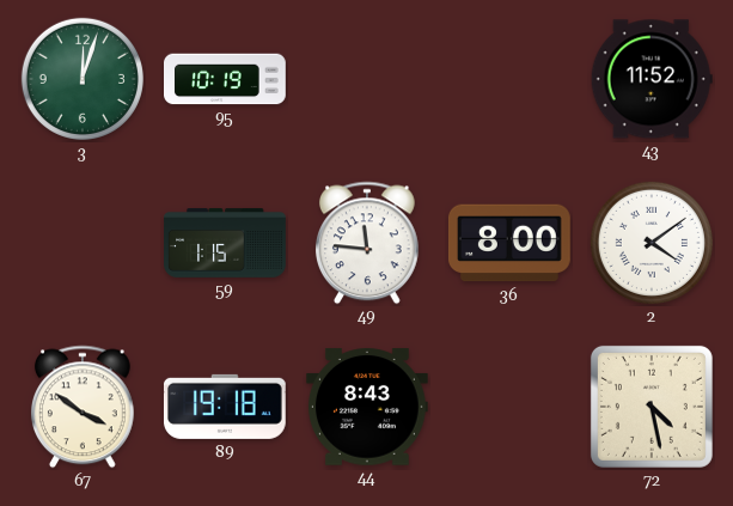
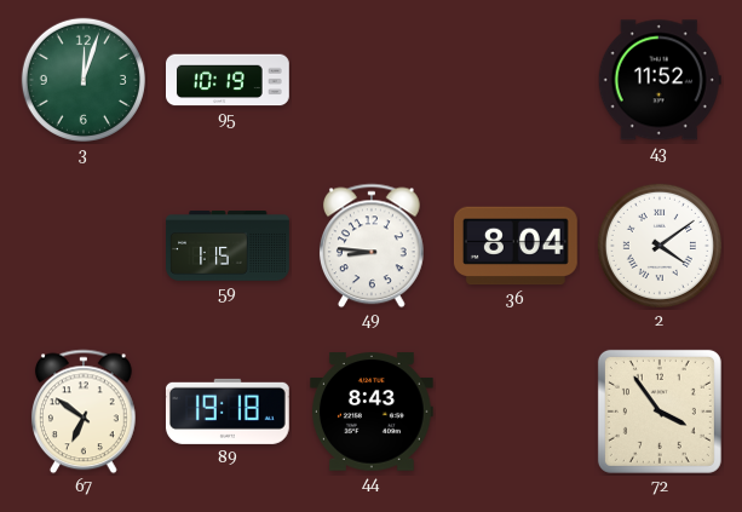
49: 11:46 -> 8:46 (372, 246)
36: 8:00 -> 8:04 (516, 246)
67: 3:51 -> 6:51 (84, 412)
72: 4:28 -> 3:54 (660, 412)
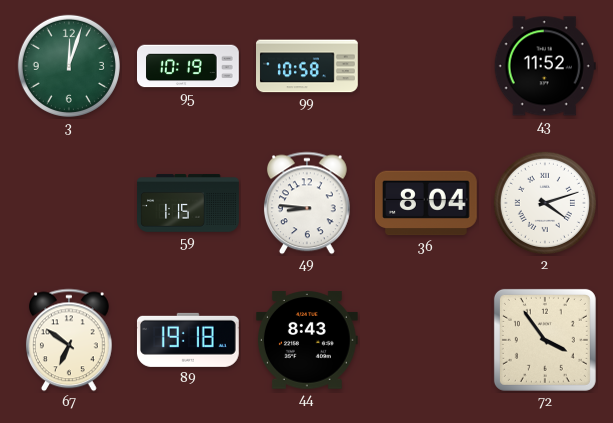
99: none -> 10:58 (308, 66)
2: 4:09 -> 4:12 (545, 203)
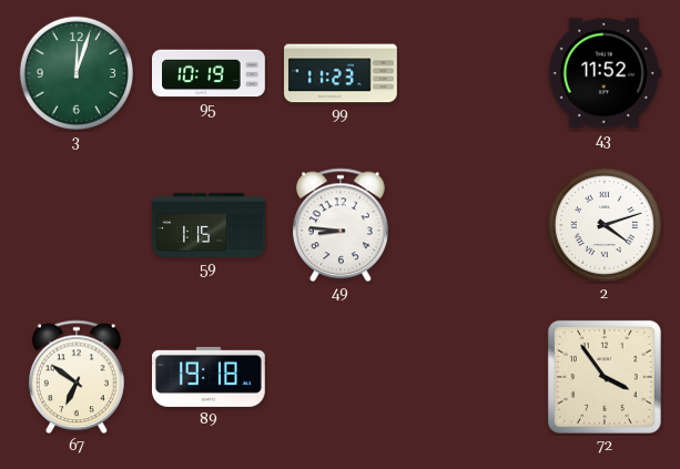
99: 10:58 -> 11:23 (342, 73)
36: 8:04 -> none (426, 203)
44: 8:43 -> none (307, 340)
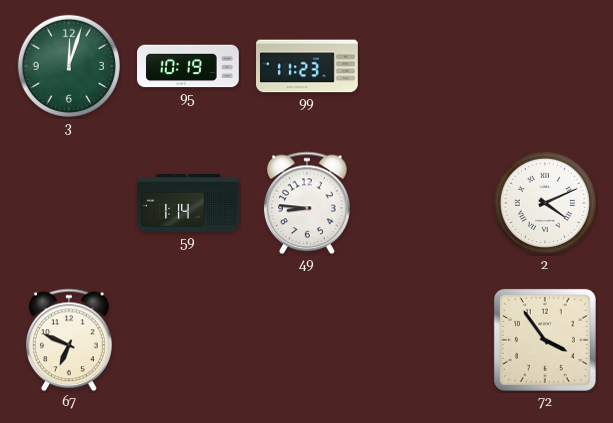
43: 11:52 -> none (605, 73)
59: 1:15 -> 1:14 (188, 203)
2: 4:12 -> 4:11 (545, 203)
67: 6:51 -> 6:49 (69, 340)
89: 19:18 -> none (209, 377)
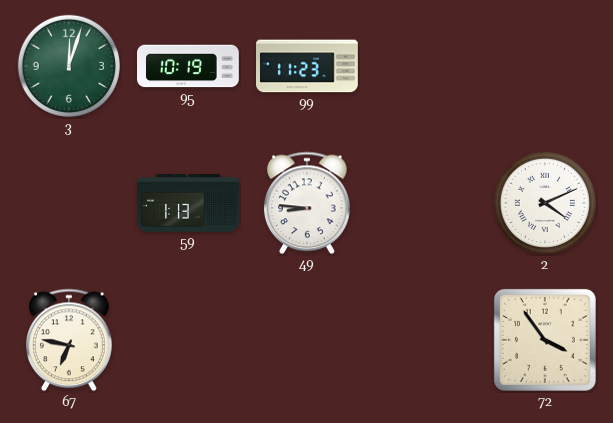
59: 1:14 -> 1:13 (188, 203)
67: 6:49 -> 6:47 (69, 340)
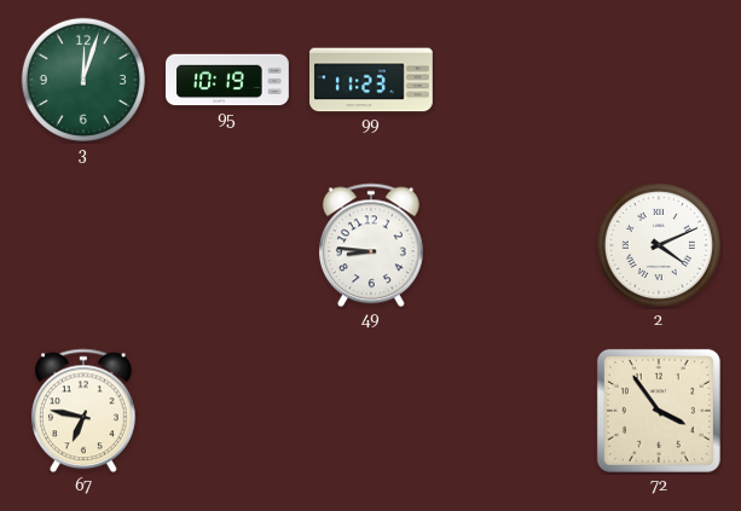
59: 1:13 -> none (188, 203)
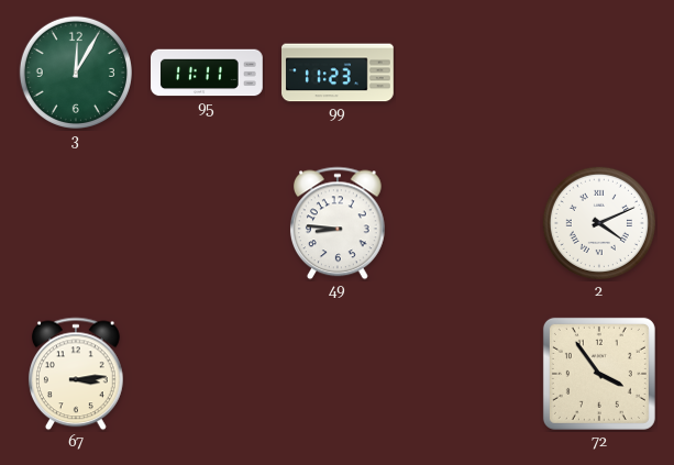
3: 12:03 -> 12:05 (76, 73)
95: 10:19 -> 11:11 (208, 73)
67: 6:47 -> 3:14 (76, 374)
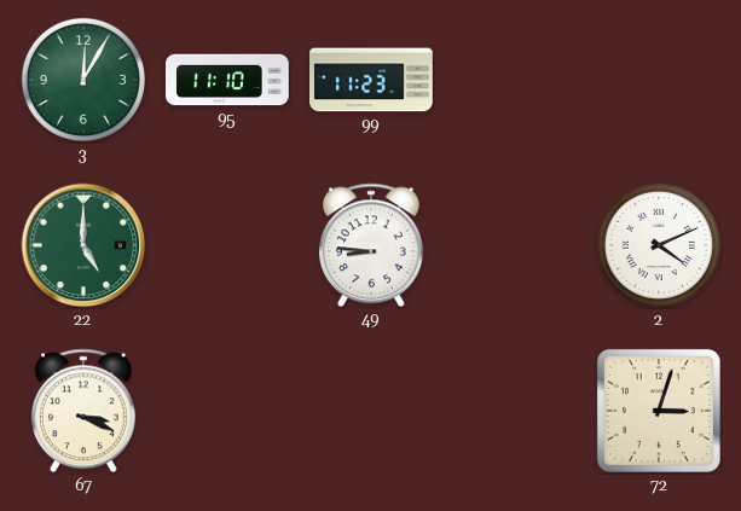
95: 11:11 -> 11:10 (228, 80)
22: none -> 5:00 (83, 245)
67: 3:14 -> 3:19 (83, 411)
72: 3:54 -> 3:03 (659, 411)
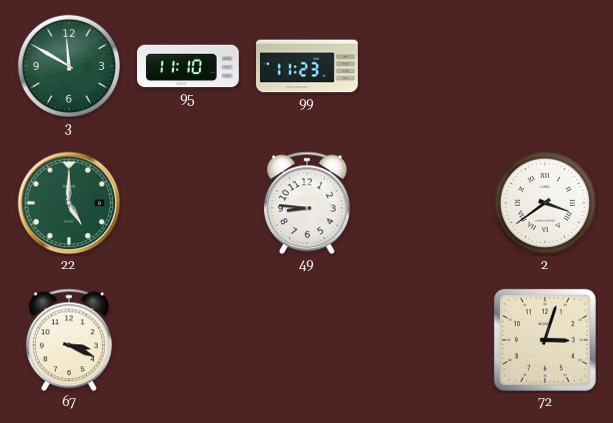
3: 12:05 -> 11:50 (69, 66)
2: 4:11 -> 3:39 (545, 203)
